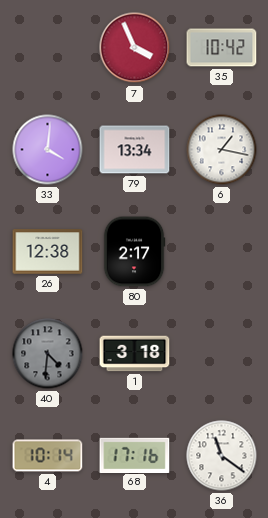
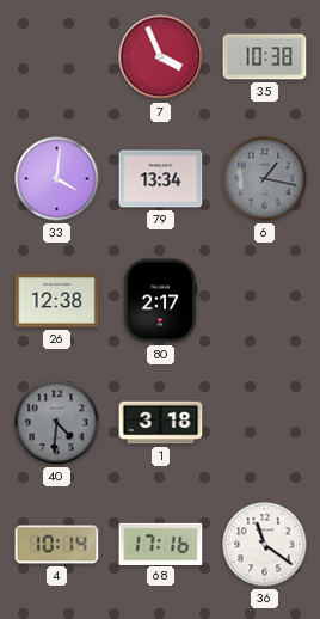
35: 10:42 -> 10:38 (265, 57)
6 dial: white -> grey (265, 179)
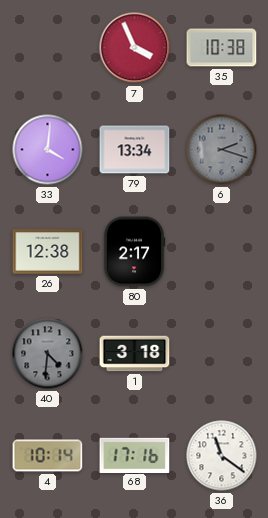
6: 1:17 -> 2:18 (222, 150)
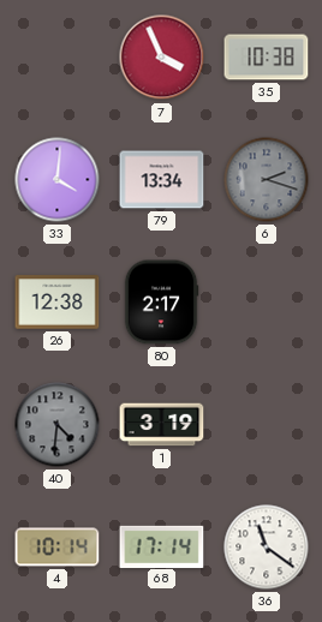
1: 3:18 -> 3:19 (162, 425)
68: 17:16 -> 17:14 (162, 546)
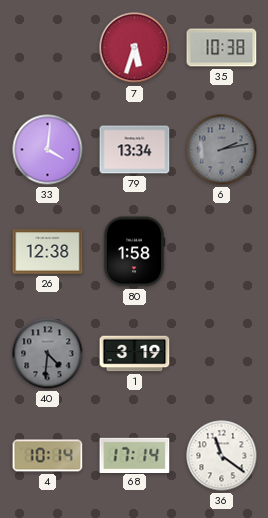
7: 3:56 -> 5:33 (135, 48)
6: 2:18 -> 2:13 (222, 150)
80: 2:17 -> 1:58 (134, 252)
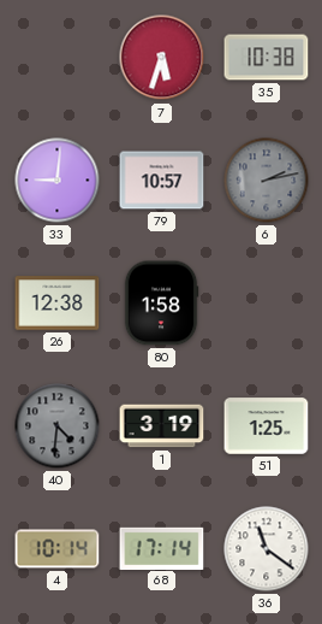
33: 4:01 -> 9:01 (58, 181)
79: 13:34 -> 10:57 (162, 181)
51: none -> 1:25 (267, 426)
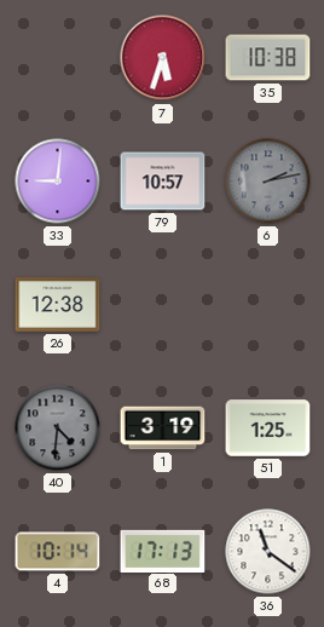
80: 1:58 -> none (161, 304)
68: 17:14 -> 17:13 (163, 551)
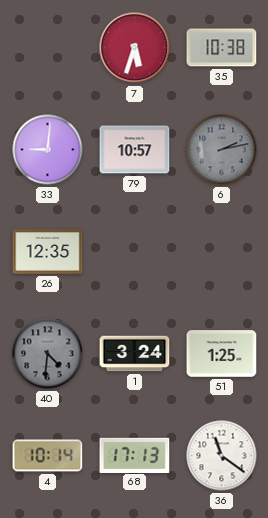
26: 12:38 -> 12:35 (48, 252)
1: 3:19 -> 3:24 (135, 354)
